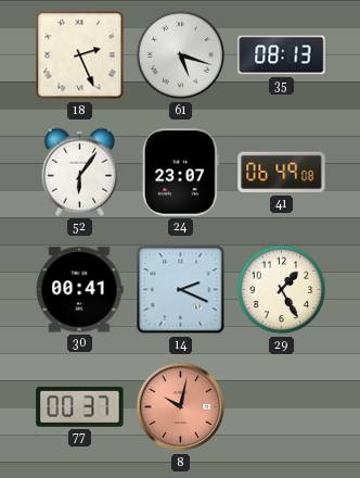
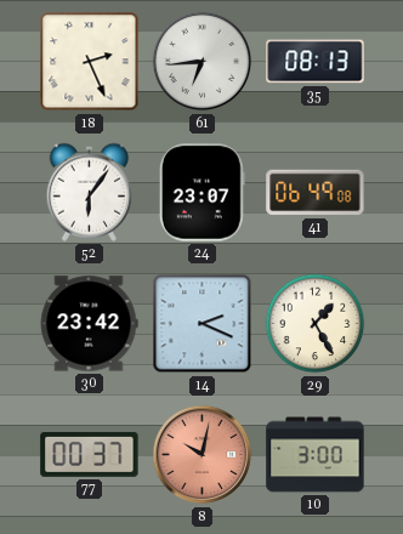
61: 5:18 -> 6:44 (203, 62)
30: 00:41 -> 23:42 (89, 324)
10: none -> 3:00 (316, 455)
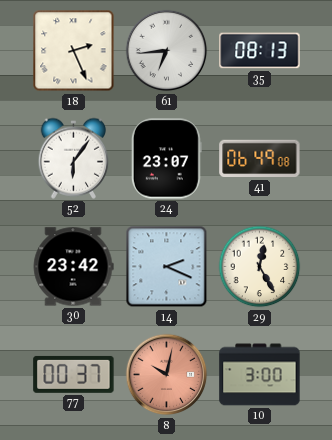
29: 1:25 -> 12:25 (260, 267)
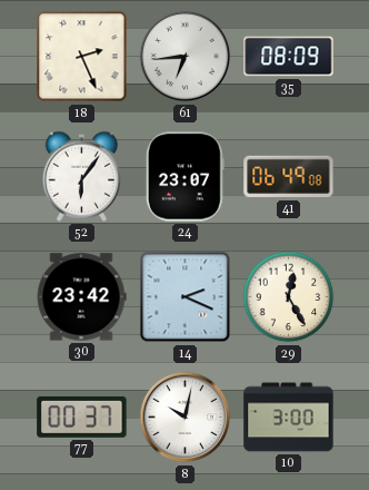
35: 08:13 -> 08:09 (289, 57)
8 dial: salmon -> white (186, 418)
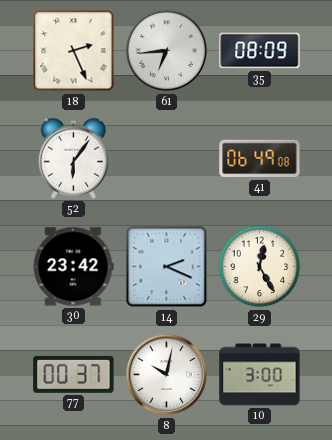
24: 23:07 -> none (184, 177)
